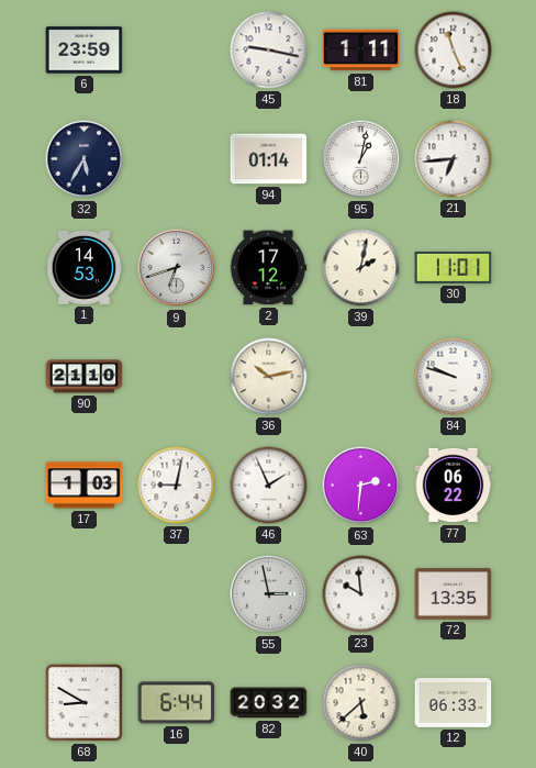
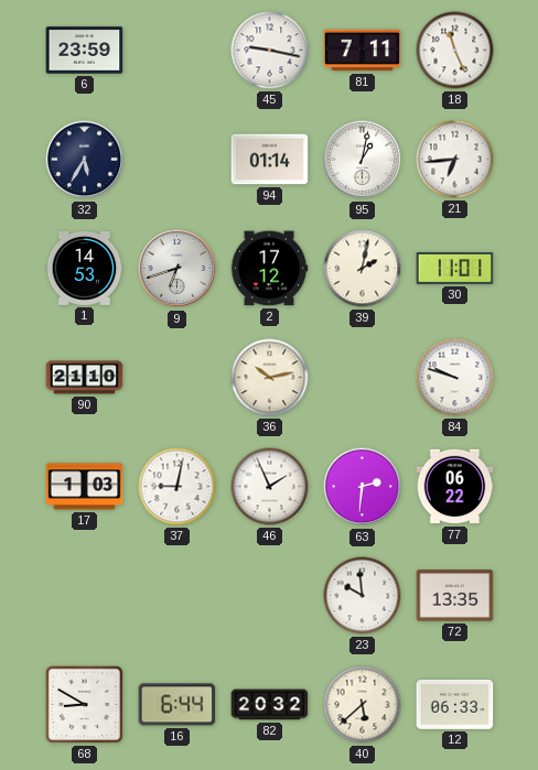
81: 1:11 -> 7:11 (363, 51)
55: 2:58 -> none (269, 594)
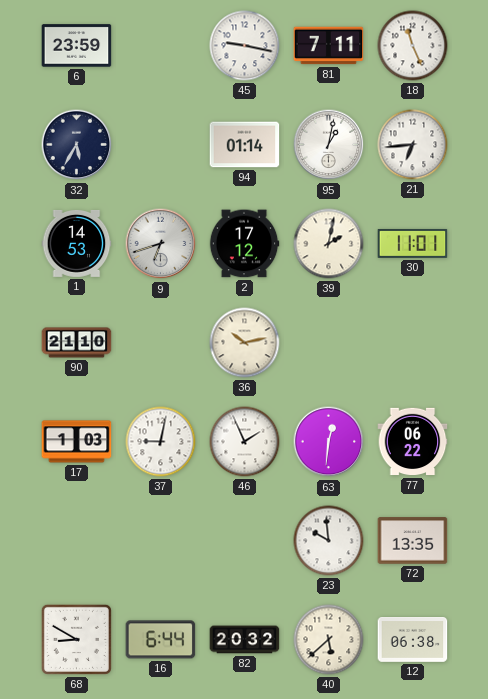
84: 9:48 -> none (455, 378)
63: 2:31 -> 12:31 (329, 442)
12: 06:33 -> 06:38 (413, 640)
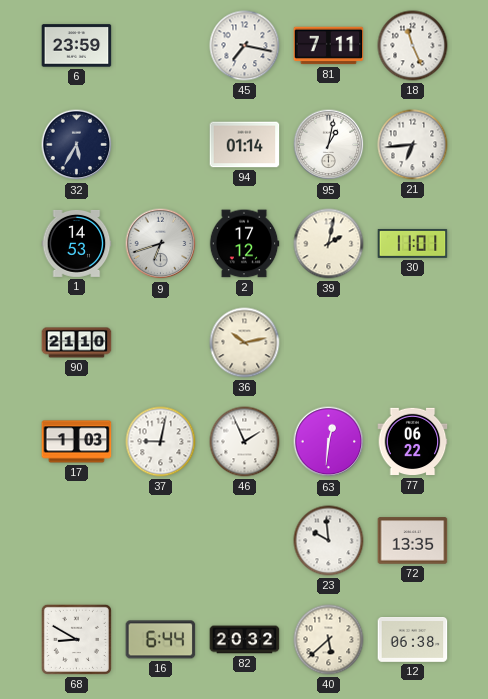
45: 9:17 -> 7:17 (245, 46)
